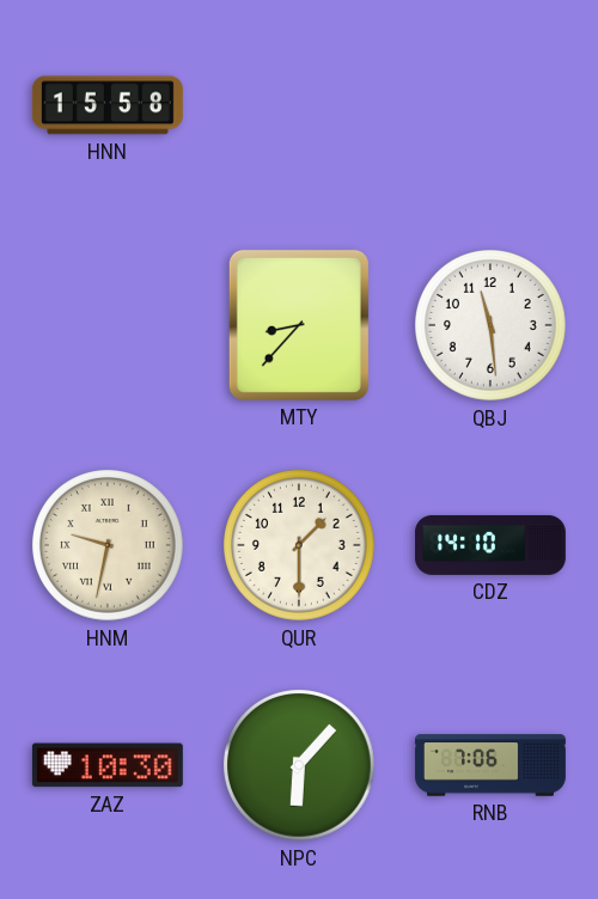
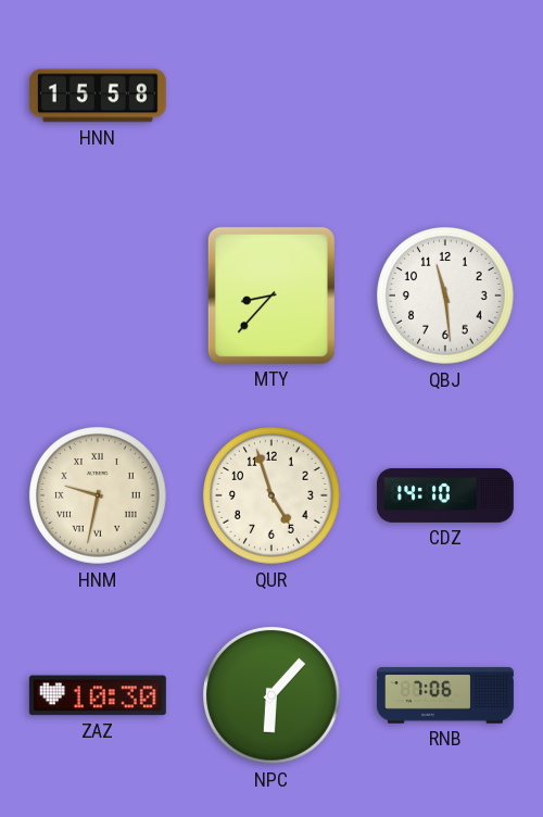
QUR: 1:30 -> 4:57 (273, 497)
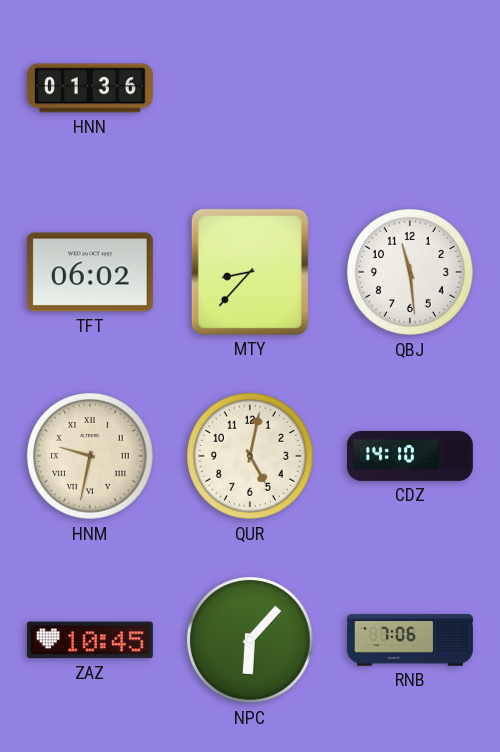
HNN: 15:58 -> 01:36 (90, 88)
TFT: none -> 06:02 (90, 272)
QUR: 4:57 -> 5:02 (251, 457)
ZAZ: 10:30 -> 10:45 (90, 640)
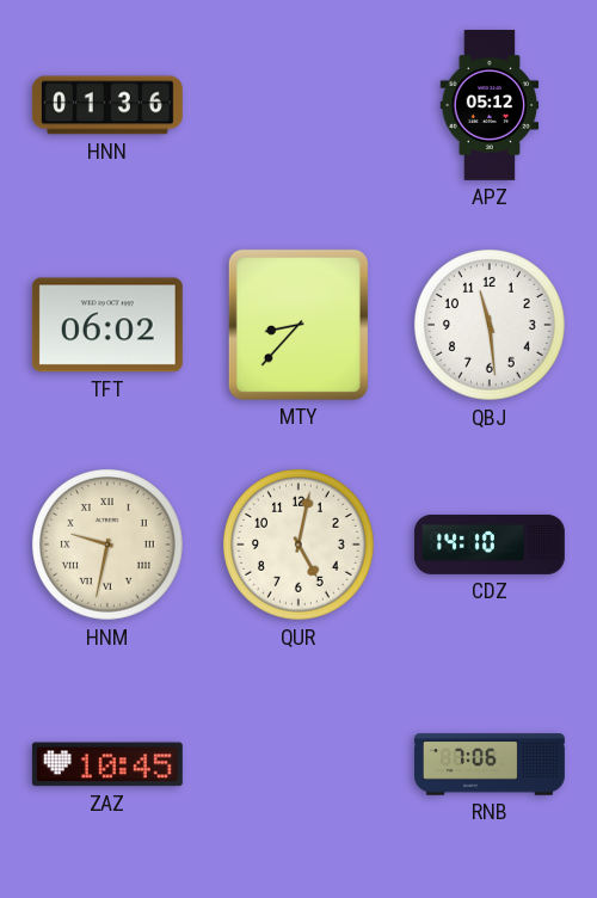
APZ: none -> 05:12 (490, 105)
NPC: 6:07 -> none (251, 641)
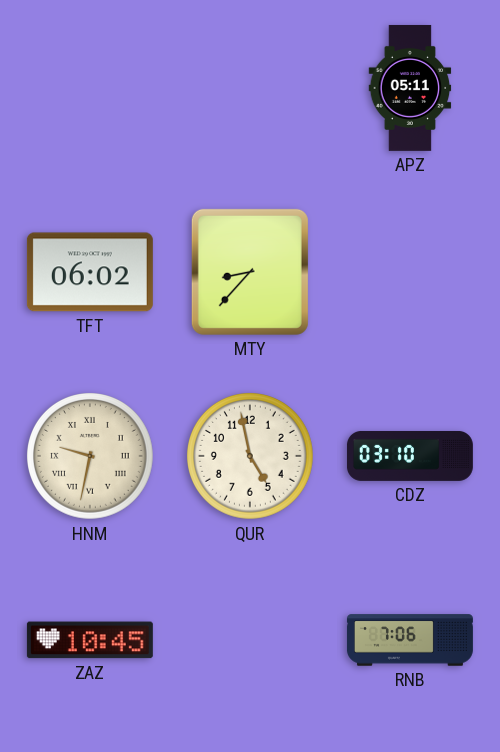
HNN: 01:36 -> none (107, 105)
APZ: 05:12 -> 05:11 (410, 88)
QBJ: 11:29 -> none (491, 326)
QUR: 5:02 -> 4:58 (251, 457)
CDZ: 14:10 -> 03:10 (410, 456)
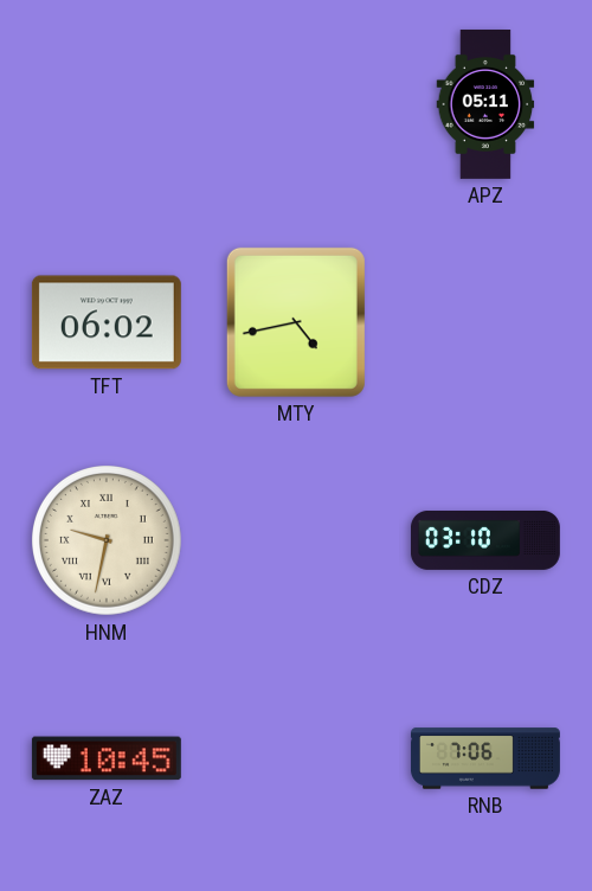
MTY: 8:37 -> 4:43 (296, 322)
QUR: 4:58 -> none (251, 457)
